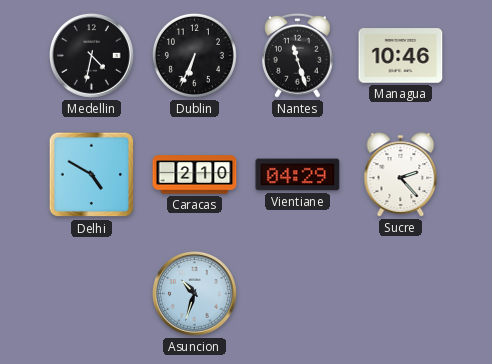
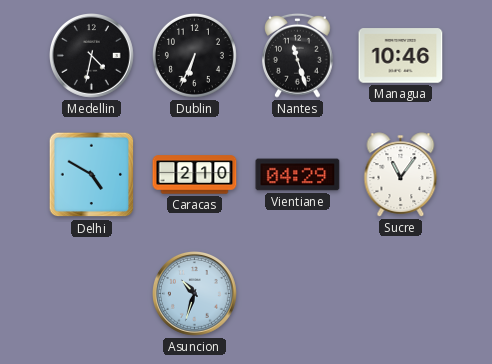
Sucre: 2:23 -> 11:06 (401, 175)
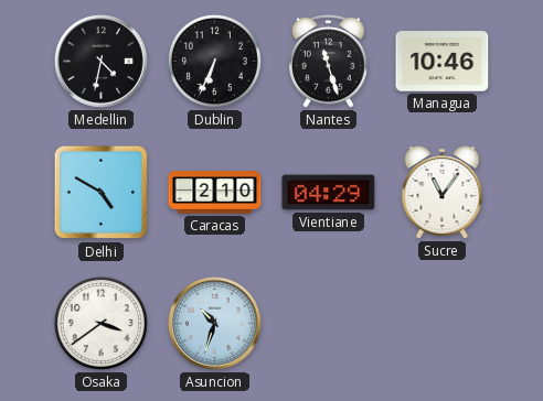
Osaka: none -> 3:39 (100, 323)
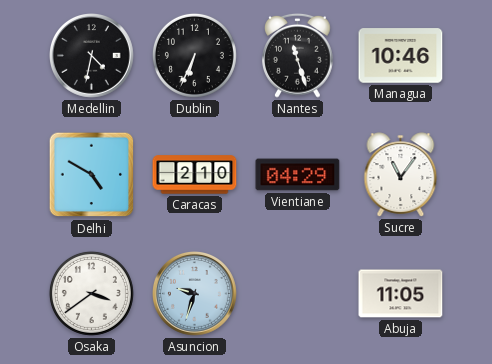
Asuncion: 10:33 -> 9:33 (195, 294)
Abuja: none -> 11:05 (401, 294)
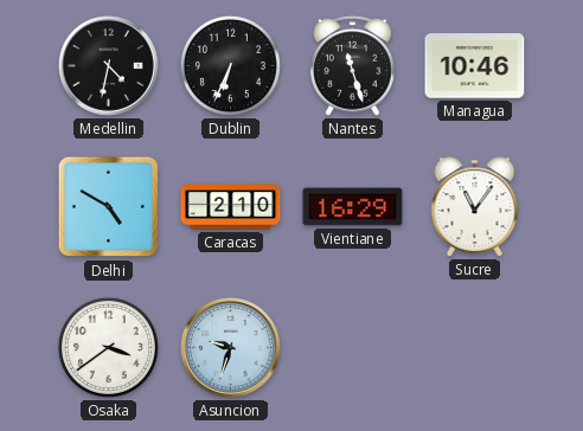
Vientiane: 04:29 -> 16:29 (353, 207)
Abuja: 11:05 -> none (401, 294)
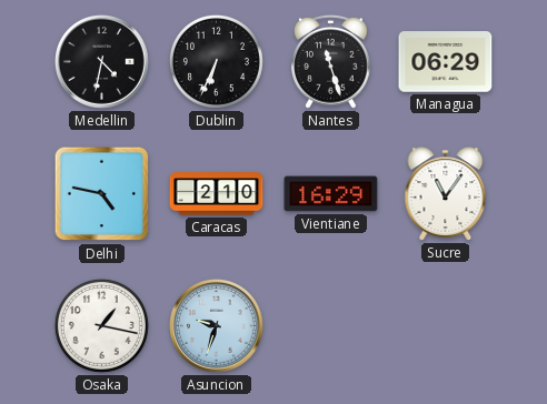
Managua: 10:46 -> 06:29 (446, 62)
Delhi: 4:50 -> 4:47 (102, 194)
Osaka: 3:39 -> 1:17 (101, 325)
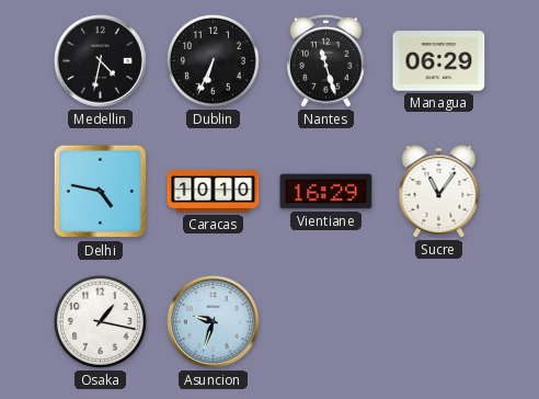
Caracas: 2:10 -> 10:10 (214, 192)
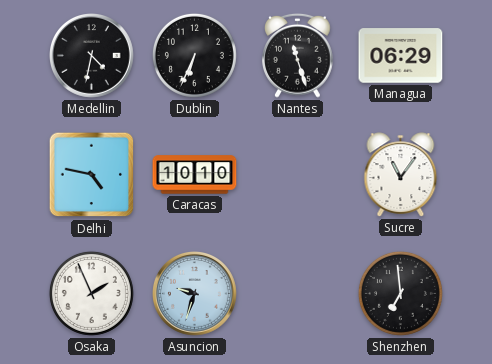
Vientiane: 16:29 -> none (326, 192)
Osaka: 1:17 -> 1:56 (91, 293)
Shenzhen: none -> 6:59 (400, 293)
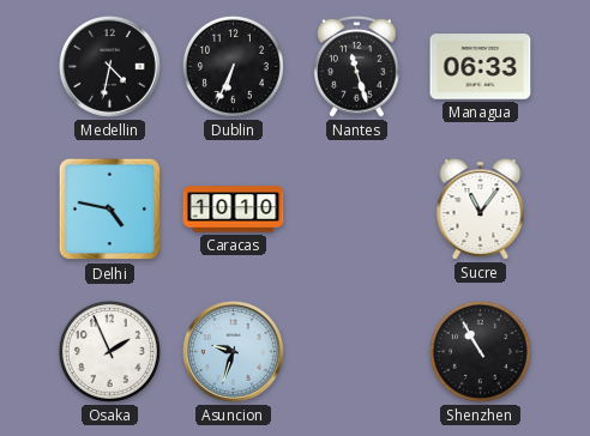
Managua: 06:29 -> 06:33 (481, 67)
Shenzhen: 6:59 -> 10:55 (480, 351)
